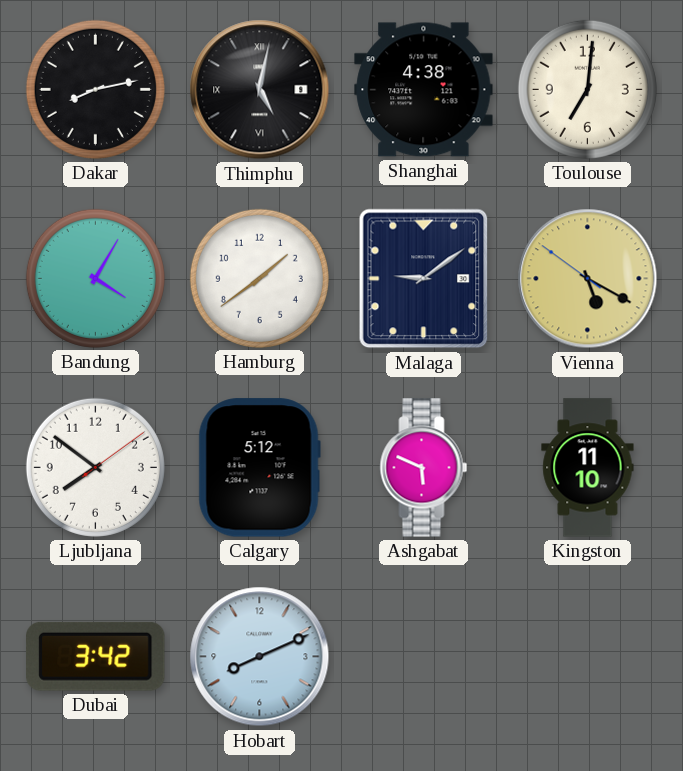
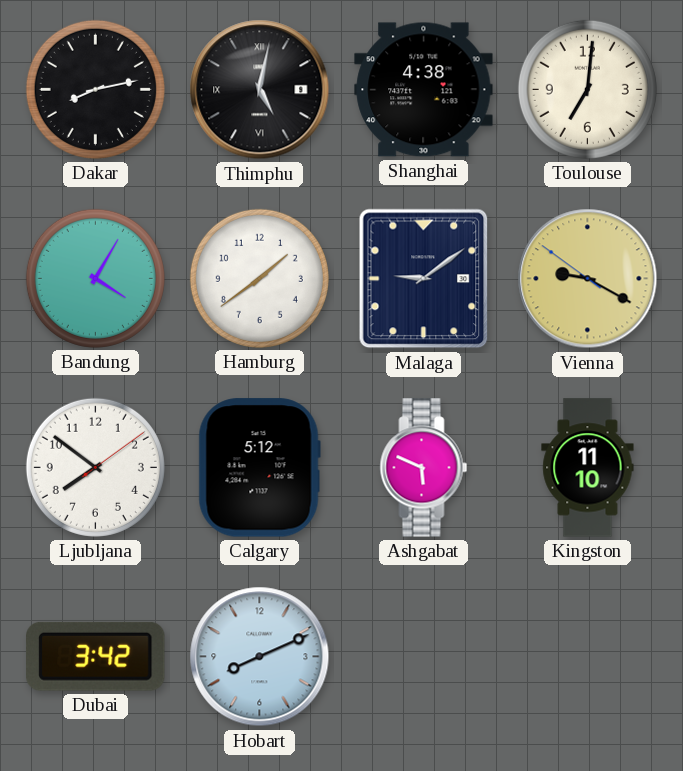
Vienna: 5:19 -> 9:19 (588, 279)
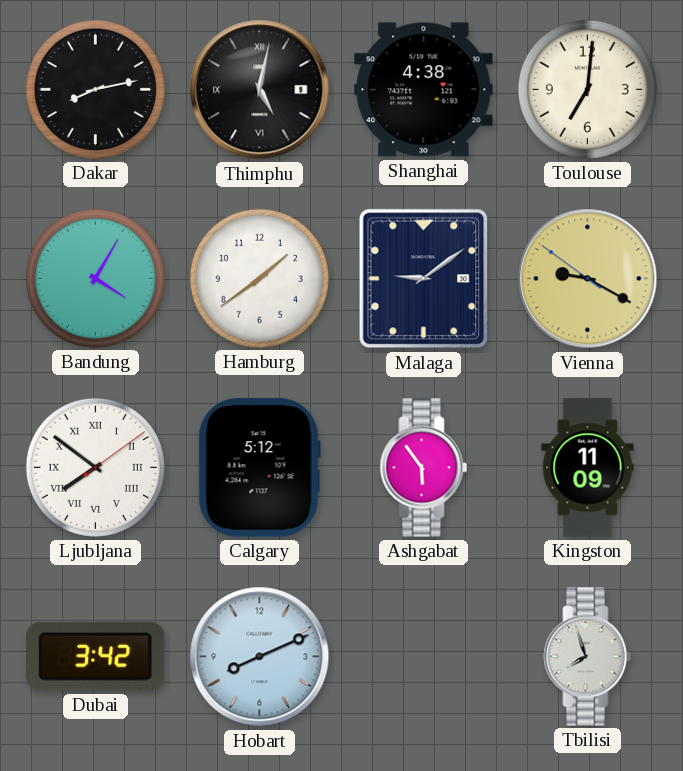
Ljubljana numerals: Arabic -> Roman (95, 467)
Ashgabat: 5:49 -> 5:54 (424, 468)
Kingston: 11:10 -> 11:09 (588, 468)
Tbilisi: none -> 7:57 (588, 657)
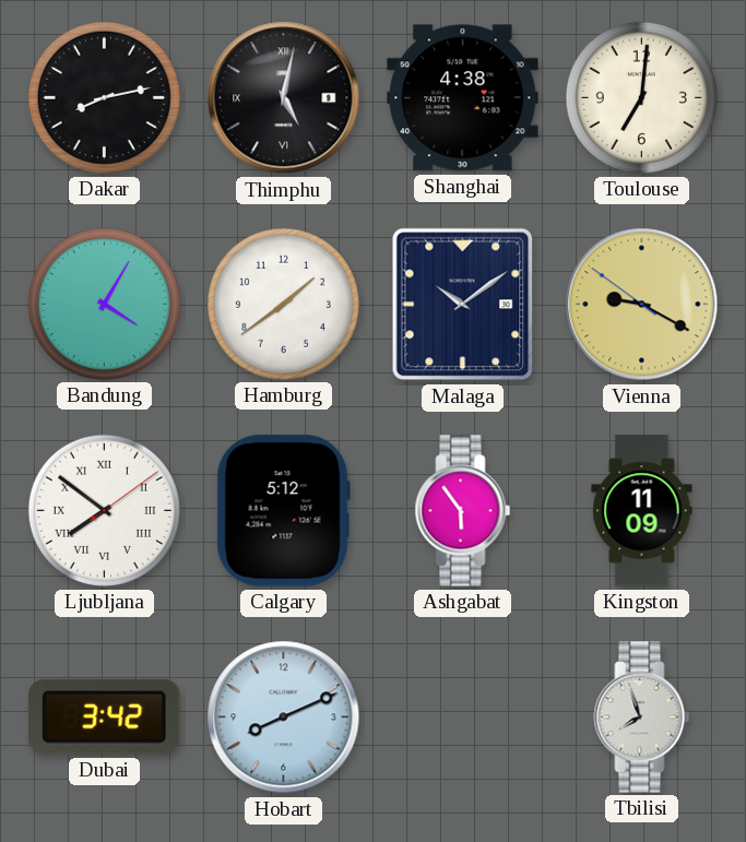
Malaga: 9:09 -> 10:09 (463, 305)
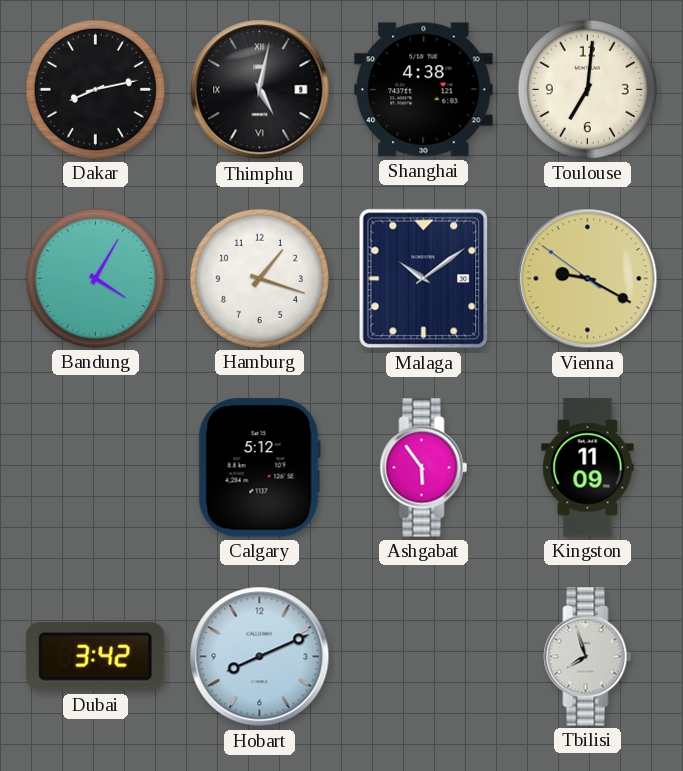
Hamburg: 1:39 -> 1:18 (259, 278)
Ljubljana: 7:51 -> none (104, 510)
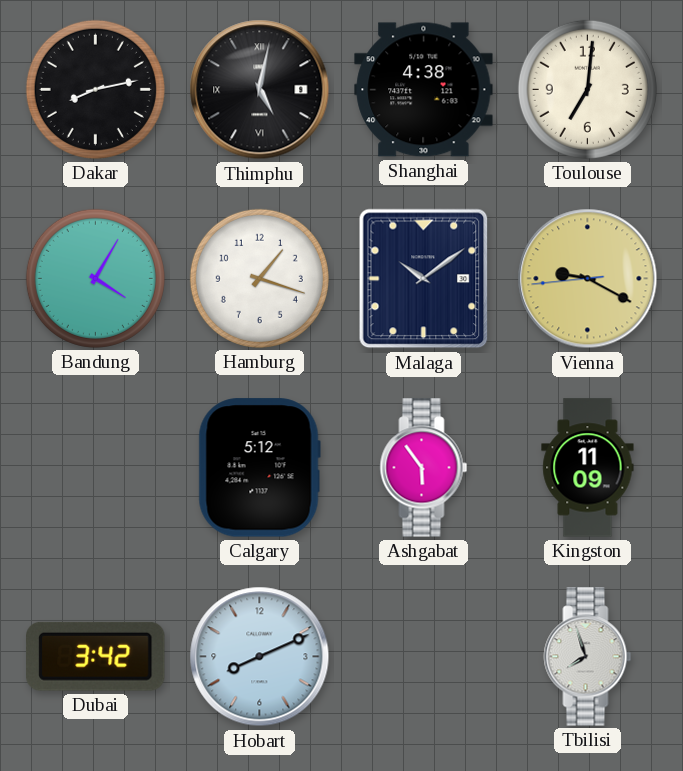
Vienna: 9:19:51 -> 9:19:44 (588, 279)
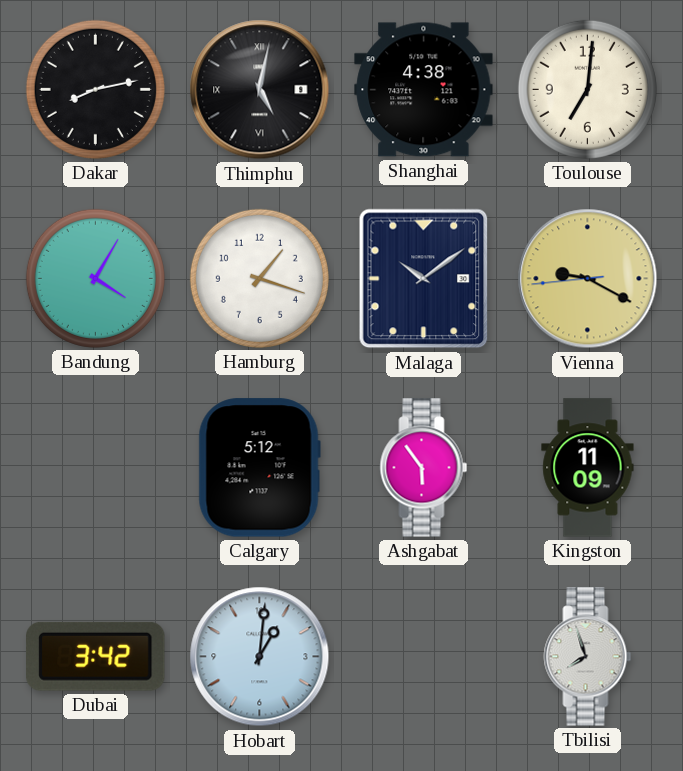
Hobart: 8:11 -> 1:01 (260, 657)
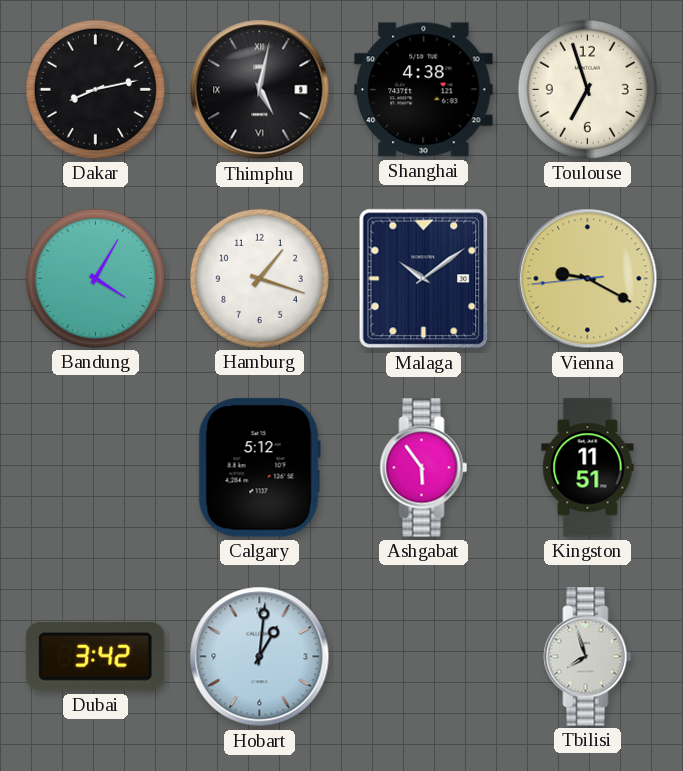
Toulouse: 7:01 -> 6:57 (587, 89)
Kingston: 11:09 -> 11:51 (588, 468)
